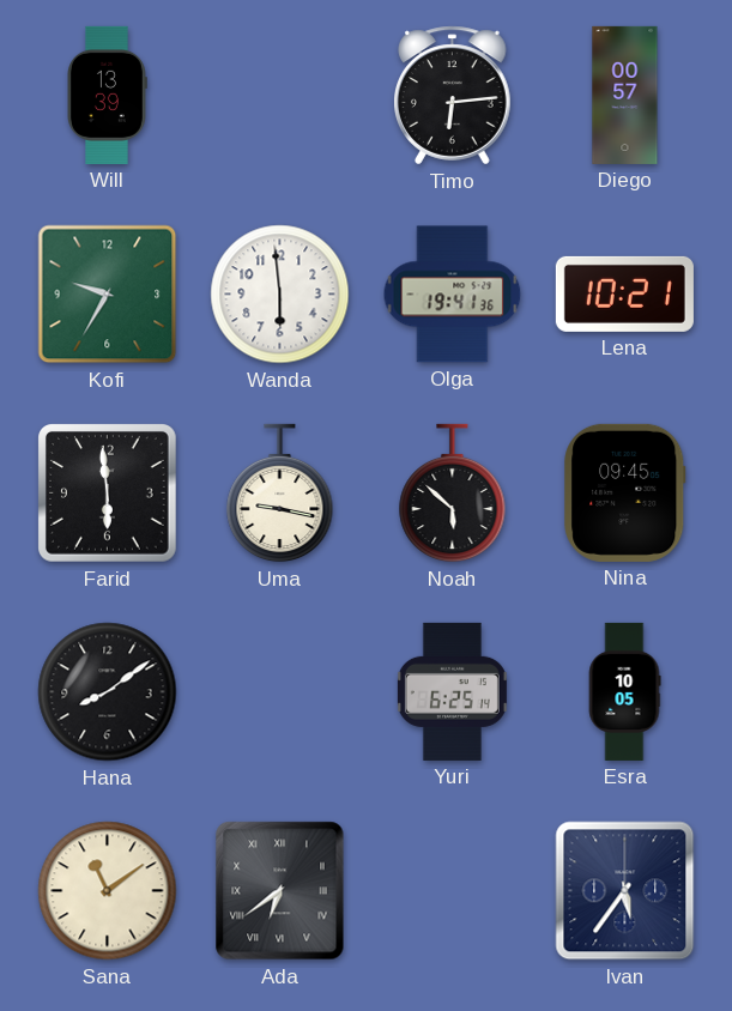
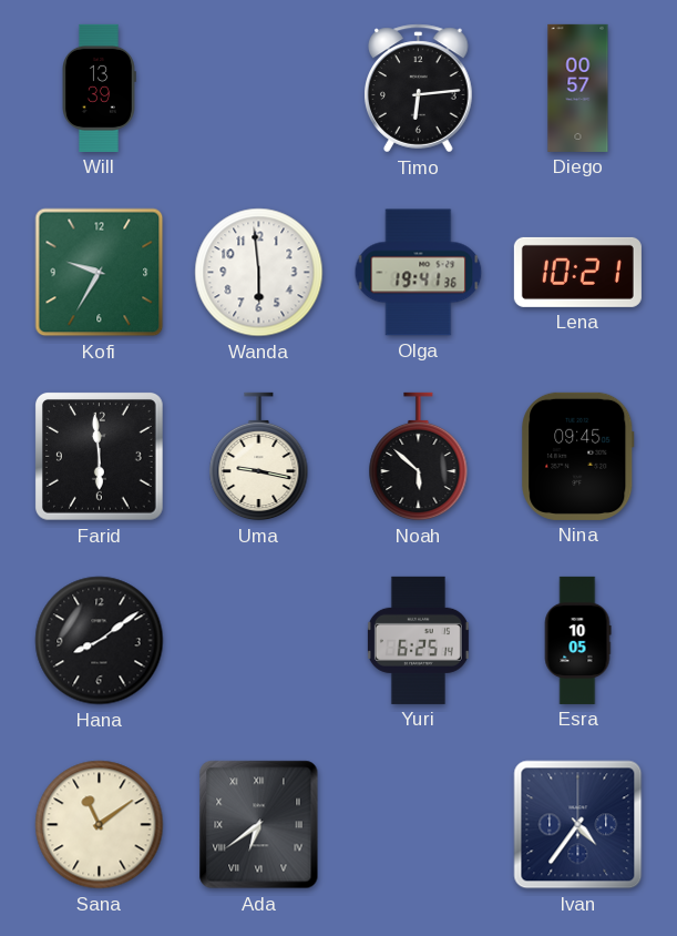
Ivan: 5:36 -> 4:36 (578, 825)
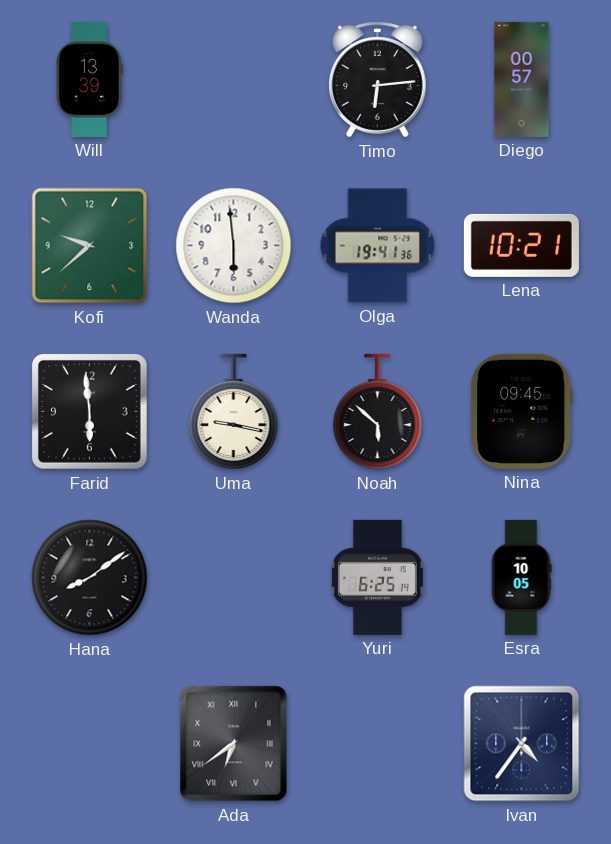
Kofi: 9:35 -> 9:38 (90, 246)
Sana: 11:09 -> none (100, 825)
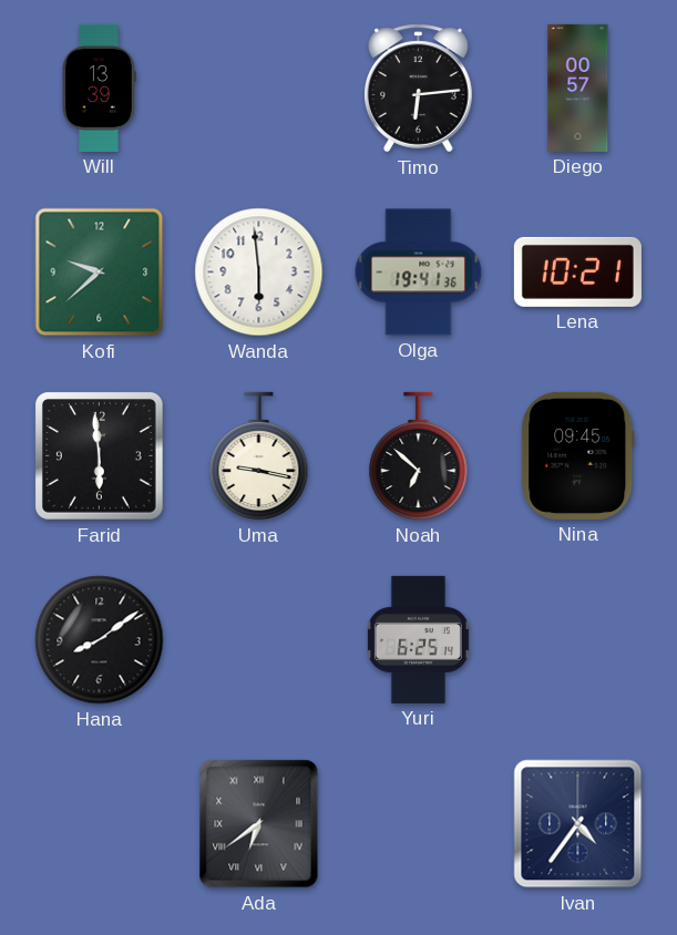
Noah: 5:52 -> 6:52 (419, 456)
Esra: 10:05 -> none (521, 577)
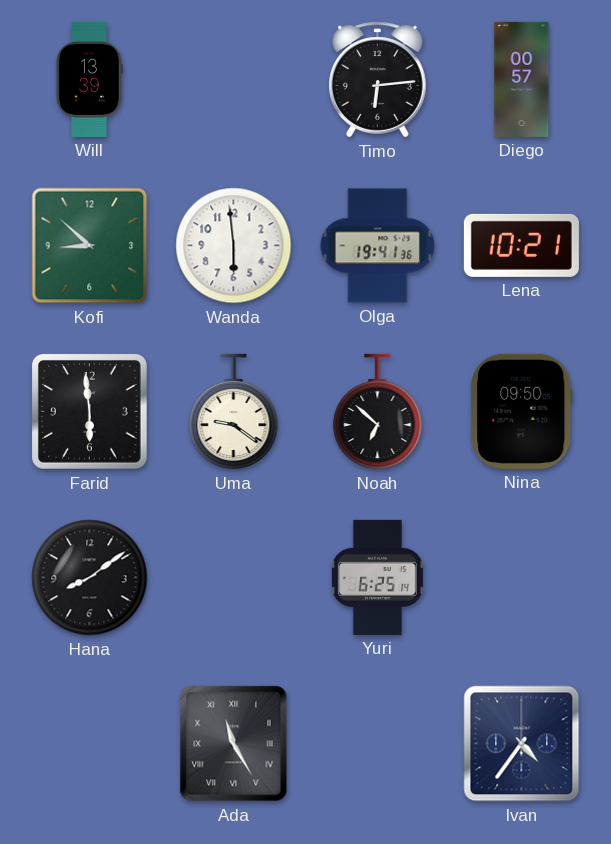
Kofi: 9:38 -> 8:52 (90, 246)
Uma: 9:17 -> 9:21 (234, 412)
Nina: 09:45 -> 09:50 (522, 411)
Ada: 6:39 -> 11:25 (234, 744)
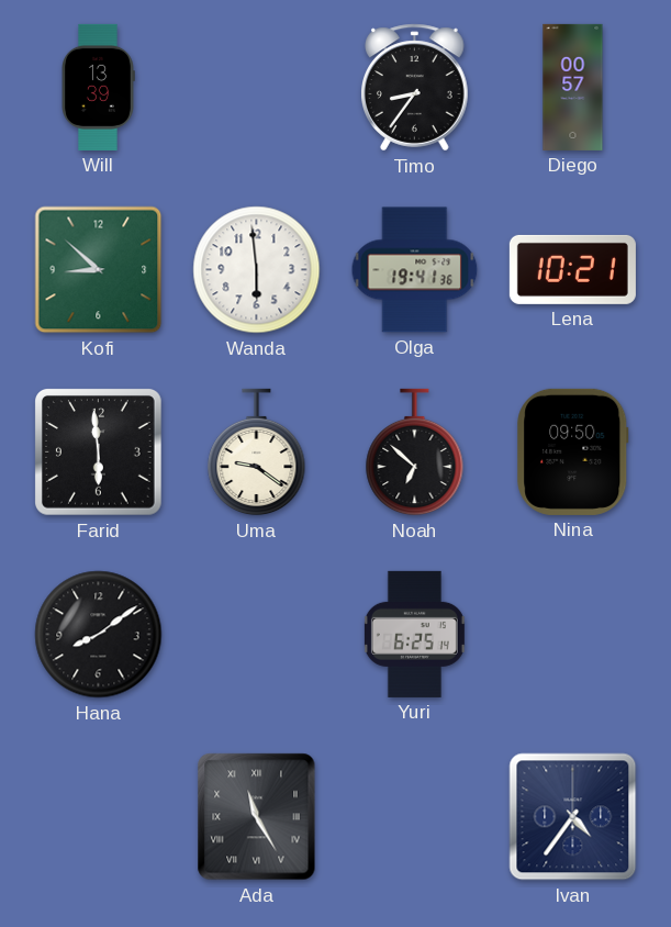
Timo: 6:14 -> 8:36 (415, 88)
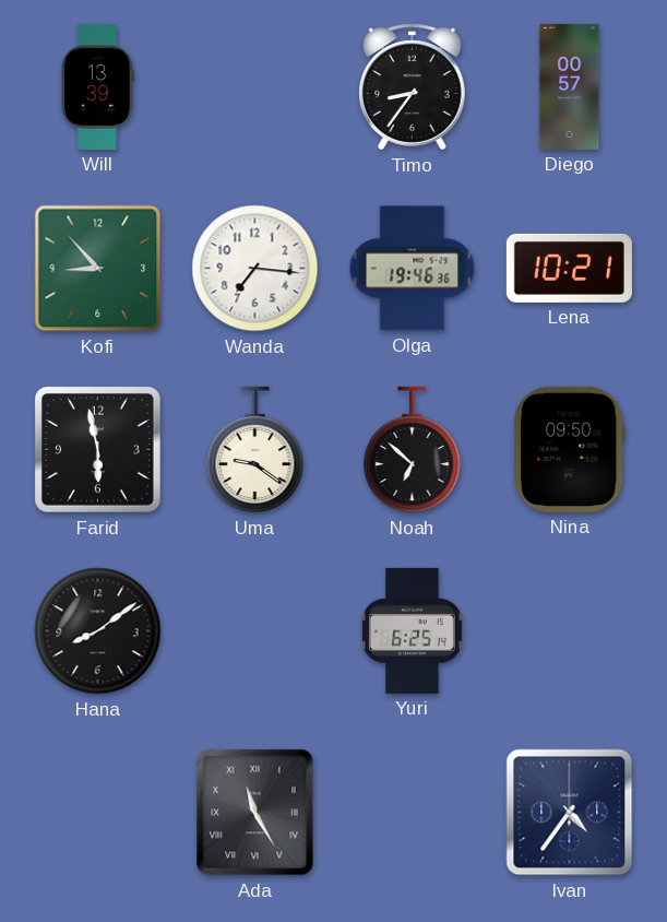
Kofi: 8:52 -> 8:53 (98, 269)
Wanda: 5:59 -> 7:16 (255, 269)
Olga: 19:41 -> 19:46 (413, 269)
Farid: 5:59 -> 5:58 (98, 450)
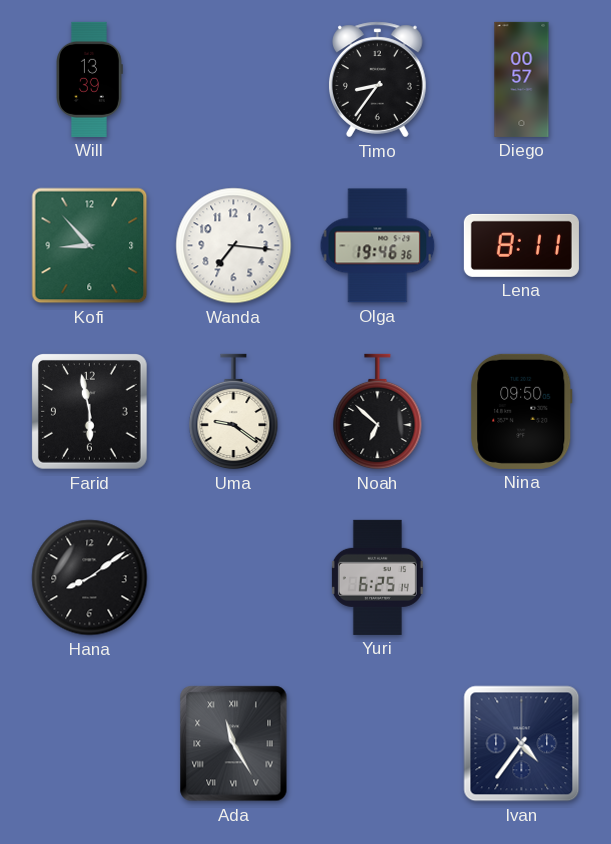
Lena: 10:21 -> 8:11 (521, 245)
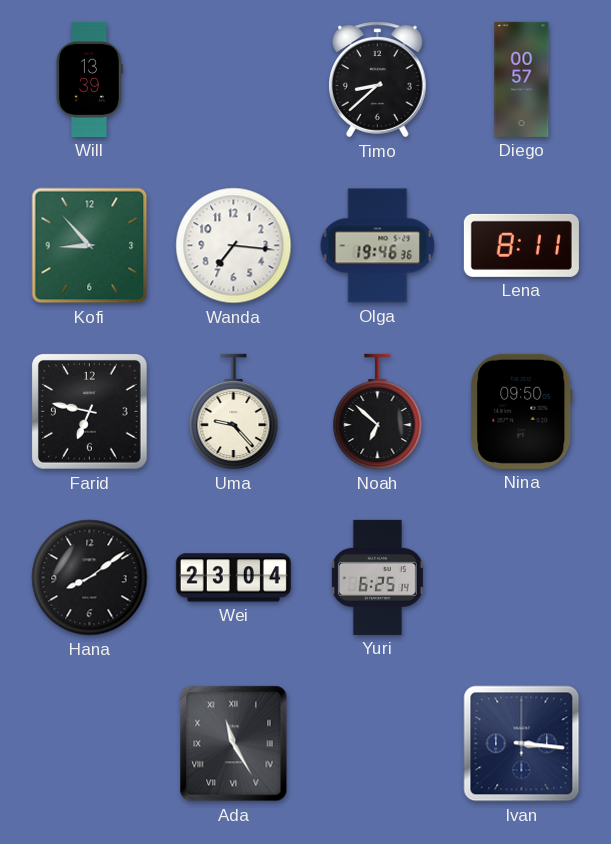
Timo: 8:36 -> 8:38 (378, 80)
Farid: 5:58 -> 6:47 (90, 412)
Uma: 9:21 -> 9:23 (234, 412)
Wei: none -> 23:04 (233, 578)
Ivan: 4:36 -> 3:16 (522, 744)
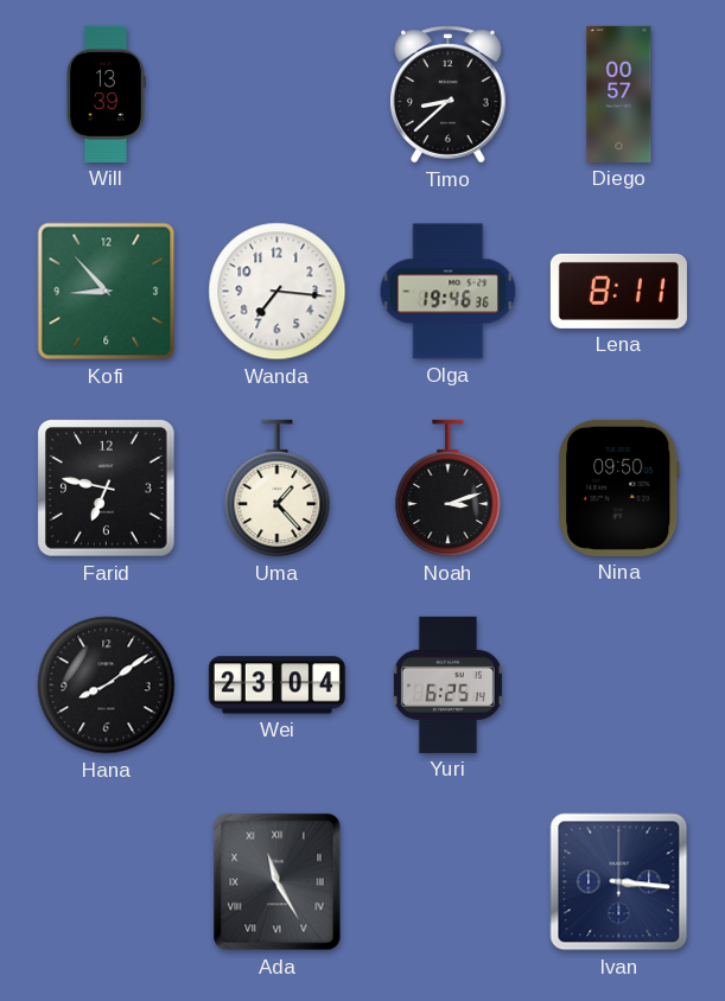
Uma: 9:23 -> 1:23 (278, 489)
Noah: 6:52 -> 3:12 (449, 489)
